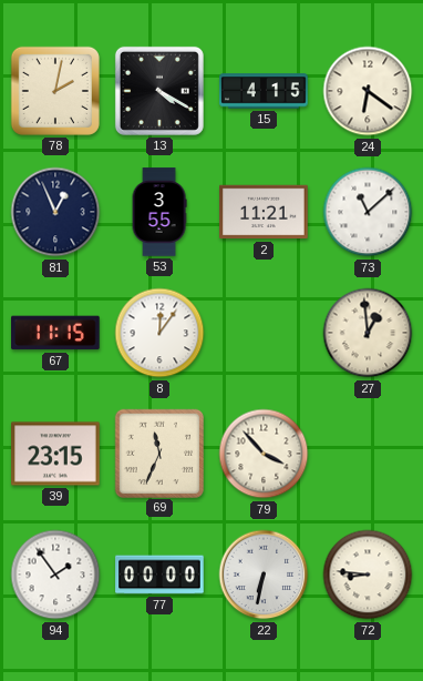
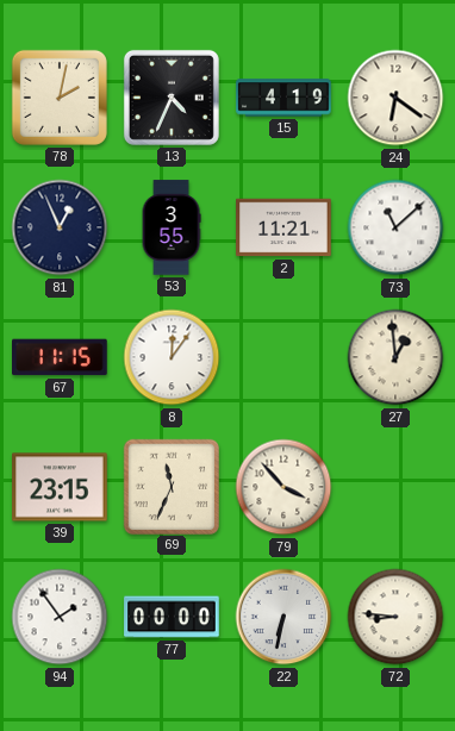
13: 4:20 -> 4:34 (172, 98)
15: 4:15 -> 4:19 (283, 98)
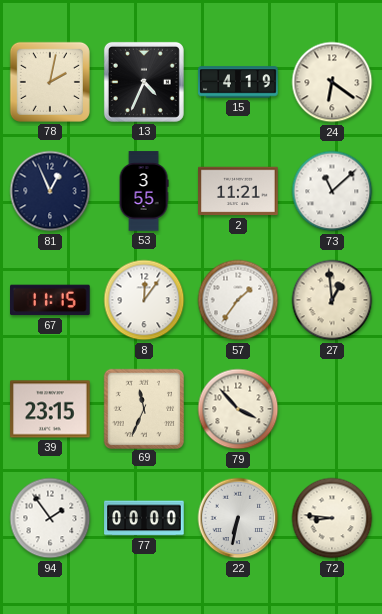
57: none -> 1:36 (238, 300)
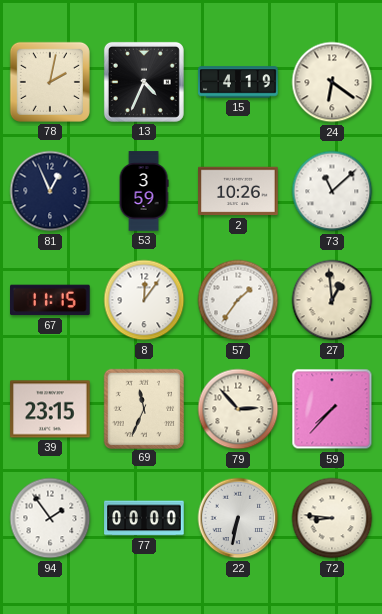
53: 3:55 -> 3:59 (144, 191)
2: 11:21 -> 10:26 (238, 191)
79: 3:53 -> 2:53 (238, 409)
59: none -> 7:37 (332, 409)
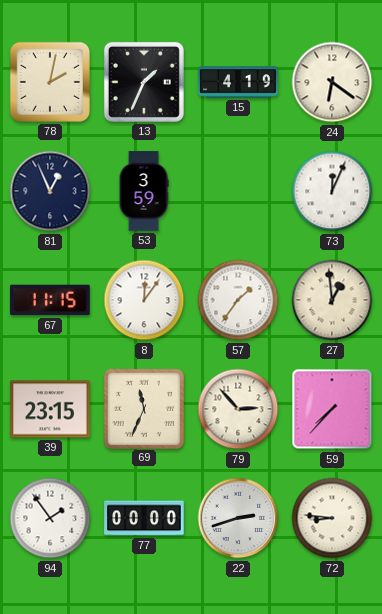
13: 4:34 -> 1:34 (144, 82)
2: 10:26 -> none (238, 191)
73: 11:08 -> 12:04 (332, 191)
22: 6:32 -> 2:42 (238, 518)
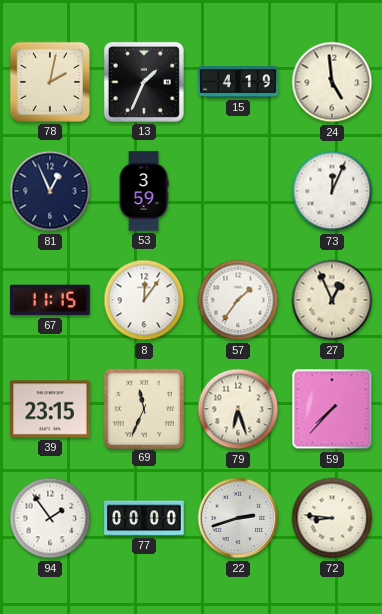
24: 6:21 -> 4:59 (332, 82)
27: 12:59 -> 12:56 (332, 300)
79: 2:53 -> 6:27 (238, 409)
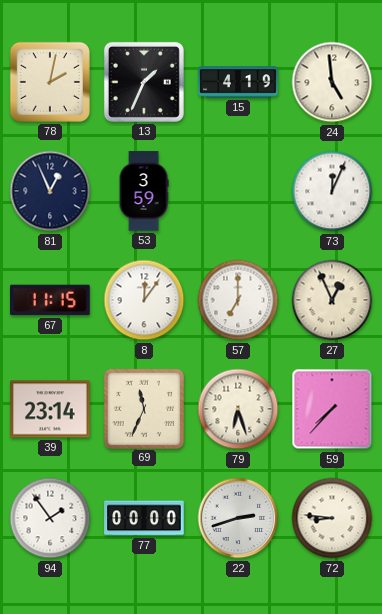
57: 1:36 -> 7:00 (238, 300)
39: 23:15 -> 23:14 (50, 409)
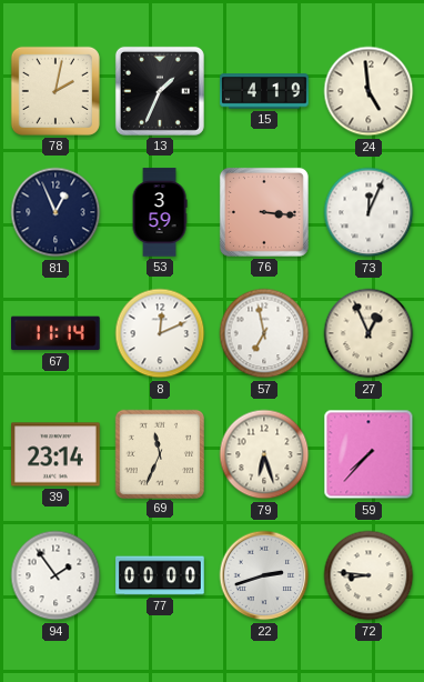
76: none -> 3:16 (264, 212)
67: 11:15 -> 11:14 (55, 333)
8: 12:06 -> 12:11 (160, 333)
57: 7:00 -> 6:58 (264, 333)
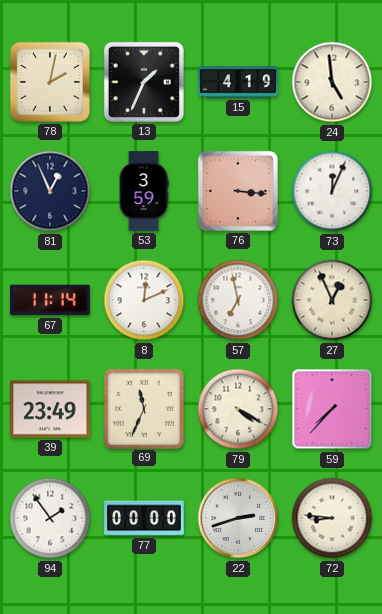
39: 23:14 -> 23:49 (50, 409)
79: 6:27 -> 4:20 (238, 409)
